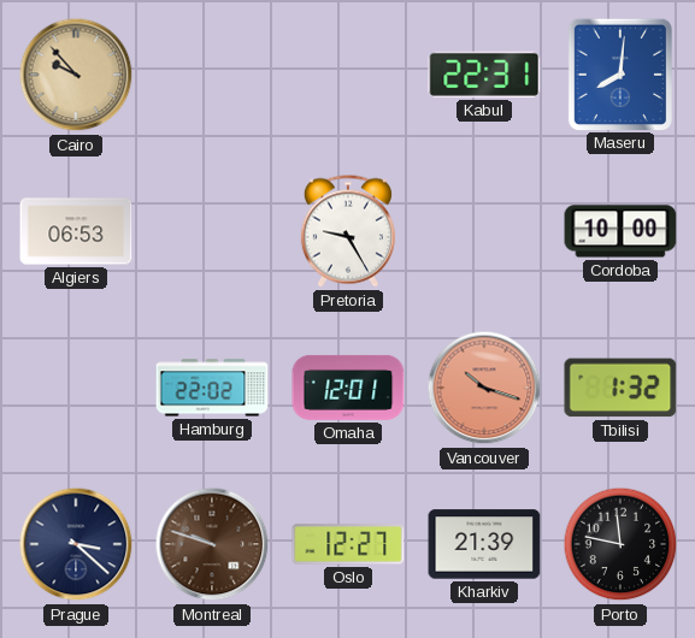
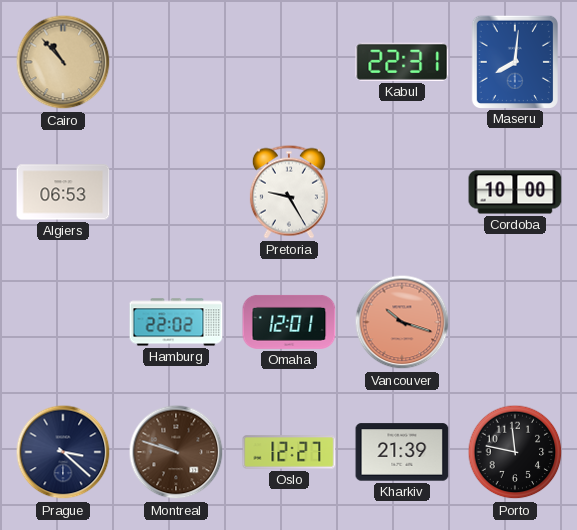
Cairo: 9:53 -> 10:53 (63, 62)
Tbilisi: 1:32 -> none (620, 388)
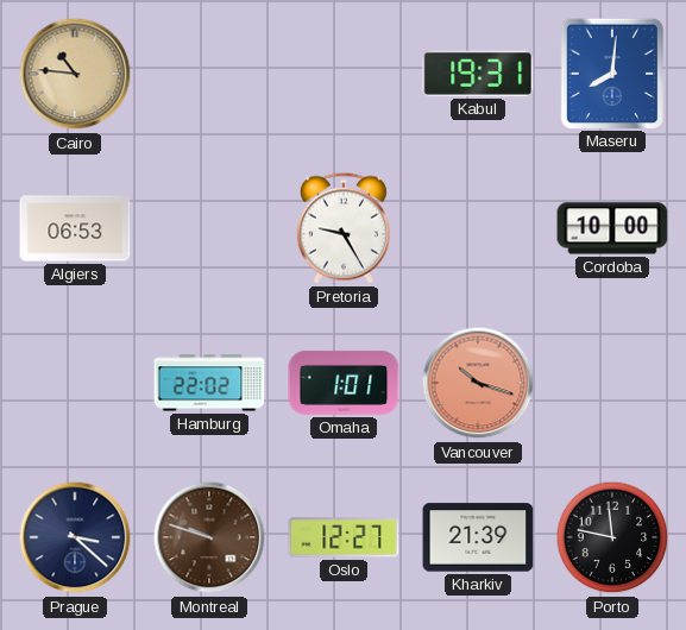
Cairo: 10:53 -> 10:46 (75, 74)
Kabul: 22:31 -> 19:31 (478, 74)
Omaha: 12:01 -> 1:01 (344, 383)
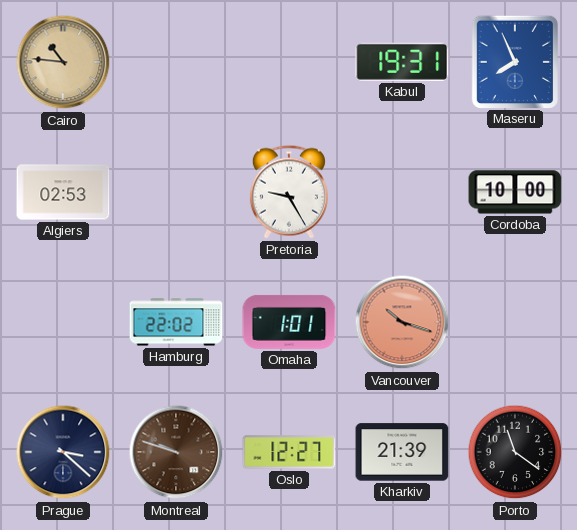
Maseru: 8:01 -> 7:56 (514, 61)
Algiers: 06:53 -> 02:53 (63, 192)
Porto: 11:47 -> 11:21 (515, 452)
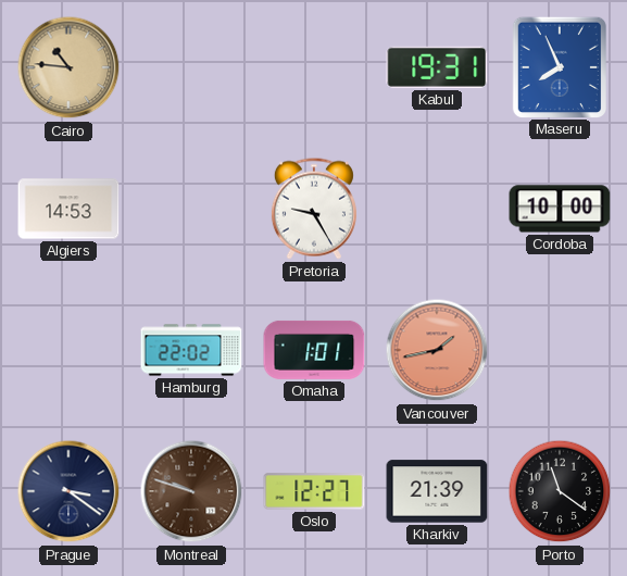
Algiers: 02:53 -> 14:53 (68, 209)
Vancouver: 10:18 -> 1:43 (437, 350)
Prague: 3:22 -> 3:21 (68, 491)
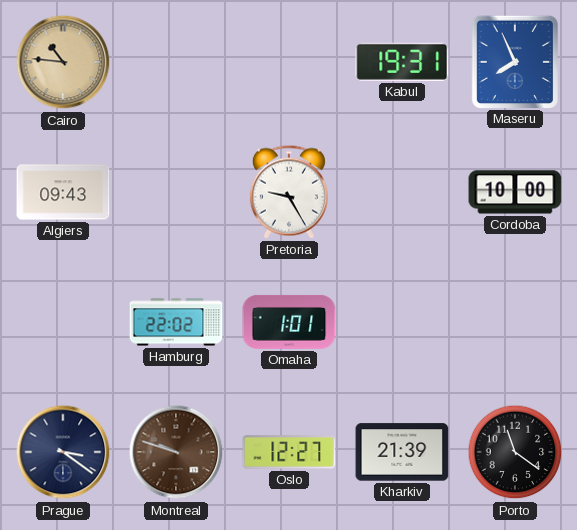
Algiers: 14:53 -> 09:43 (63, 192)
Vancouver: 1:43 -> none (437, 350)
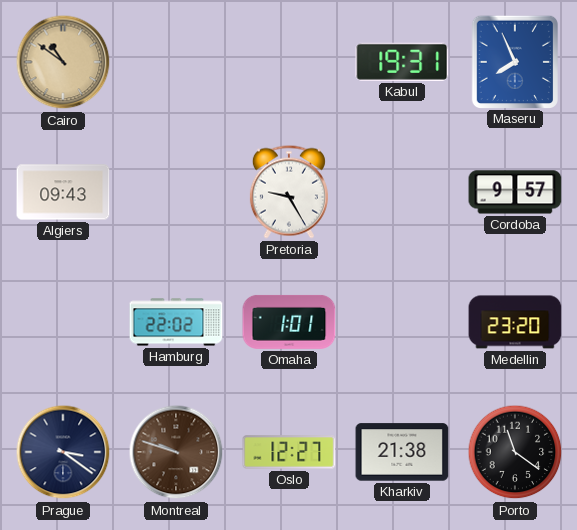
Cairo: 10:46 -> 10:51 (63, 62)
Cordoba: 10:00 -> 9:57 (515, 192)
Medellin: none -> 23:20 (515, 322)
Kharkiv: 21:39 -> 21:38 (402, 452)
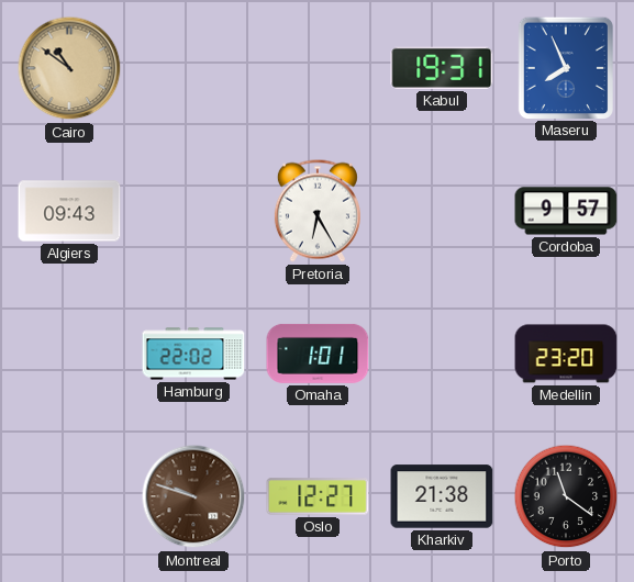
Pretoria: 9:25 -> 6:25 (318, 211)
Prague: 3:21 -> none (63, 452)
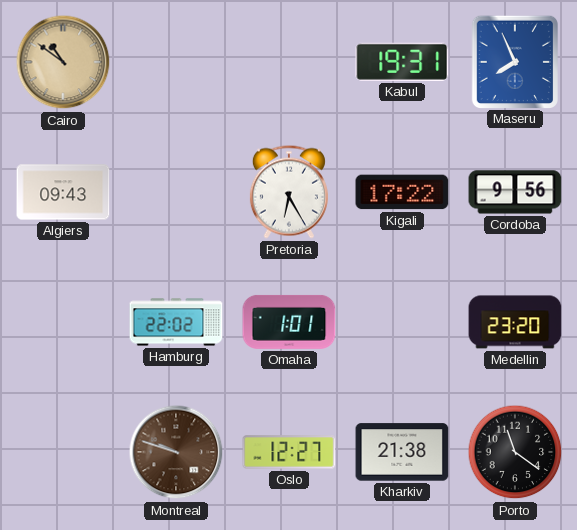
Kigali: none -> 17:22 (402, 192)
Cordoba: 9:57 -> 9:56 (515, 192)
